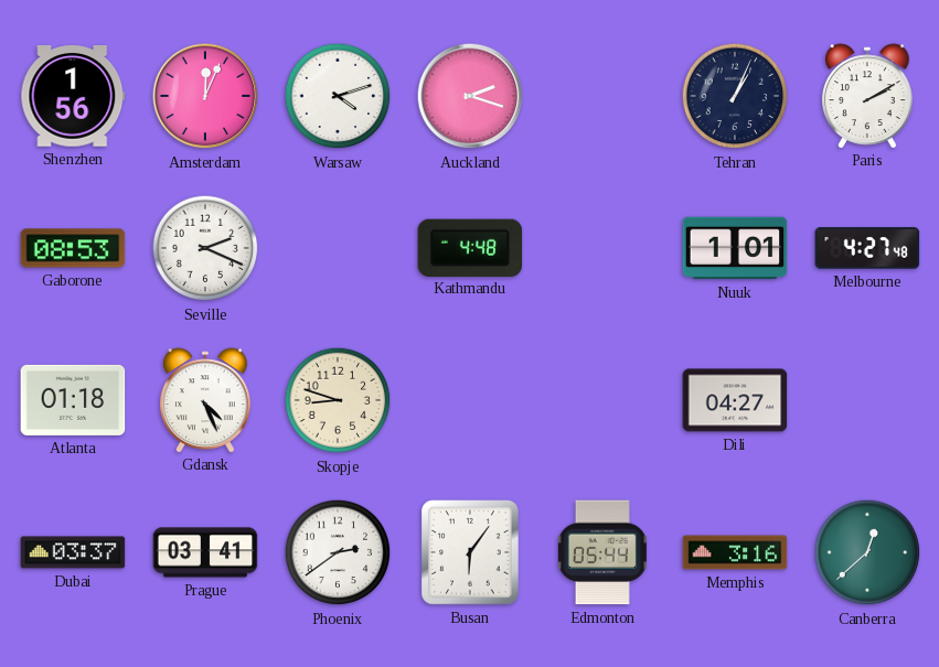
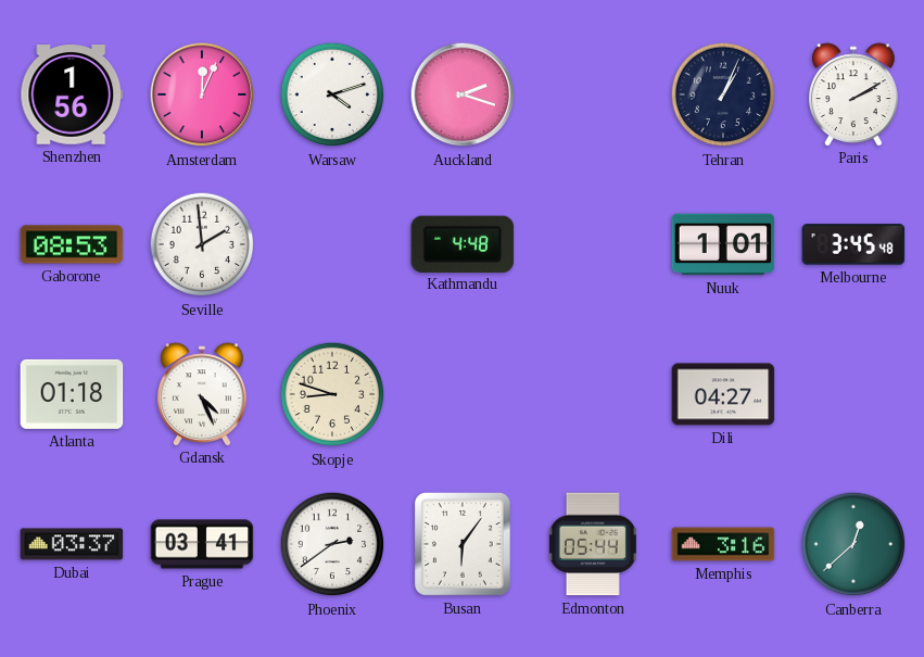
Seville: 2:19 -> 1:59 (202, 244)
Melbourne: 4:27 -> 3:45 (853, 244)
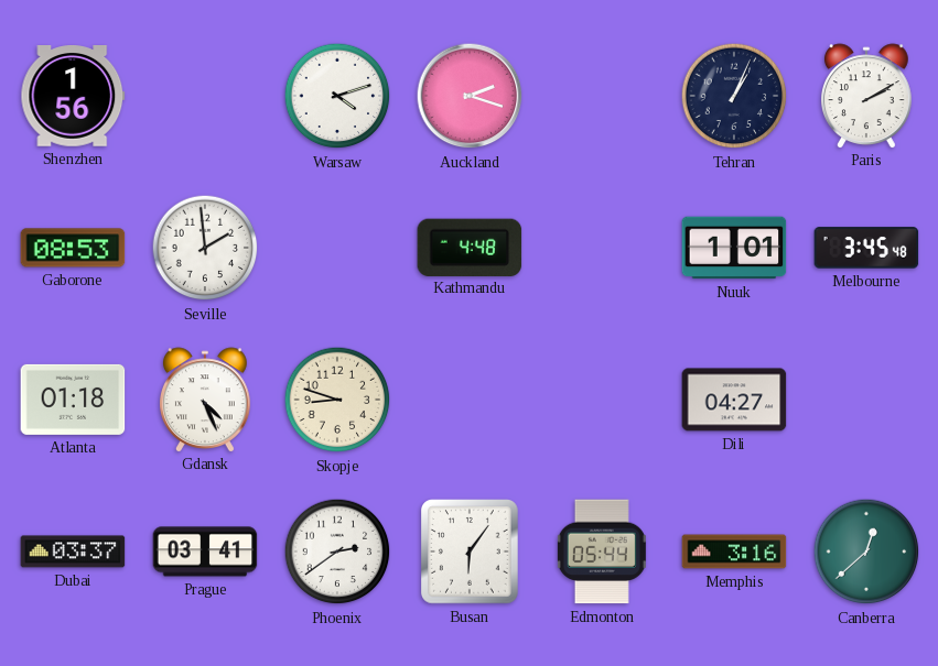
Amsterdam: 12:04 -> none (202, 94)
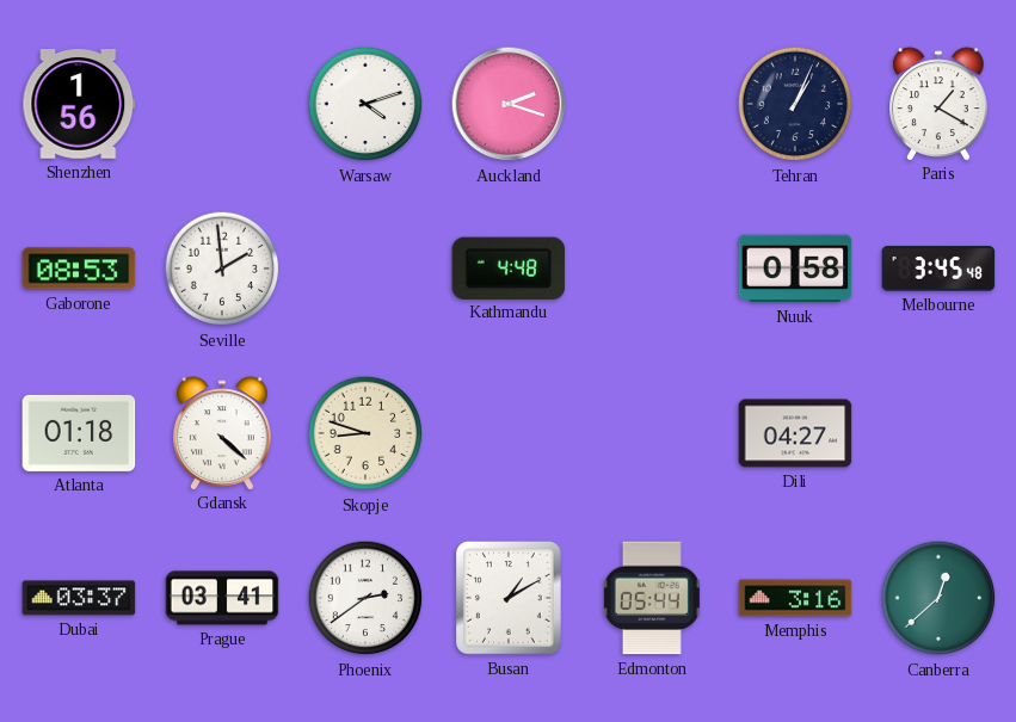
Paris: 2:10 -> 1:20 (940, 104)
Nuuk: 1:01 -> 0:58 (795, 269)
Gdansk: 4:26 -> 4:22 (223, 433)
Busan: 6:06 -> 1:10 (510, 599)
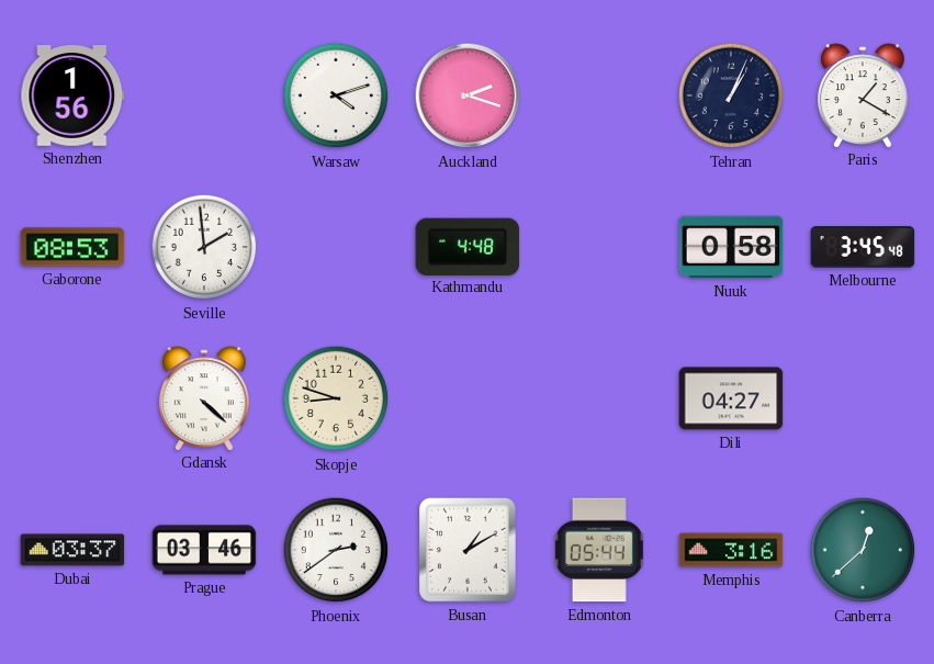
Atlanta: 01:18 -> none (79, 433)
Prague: 03:41 -> 03:46 (204, 550)
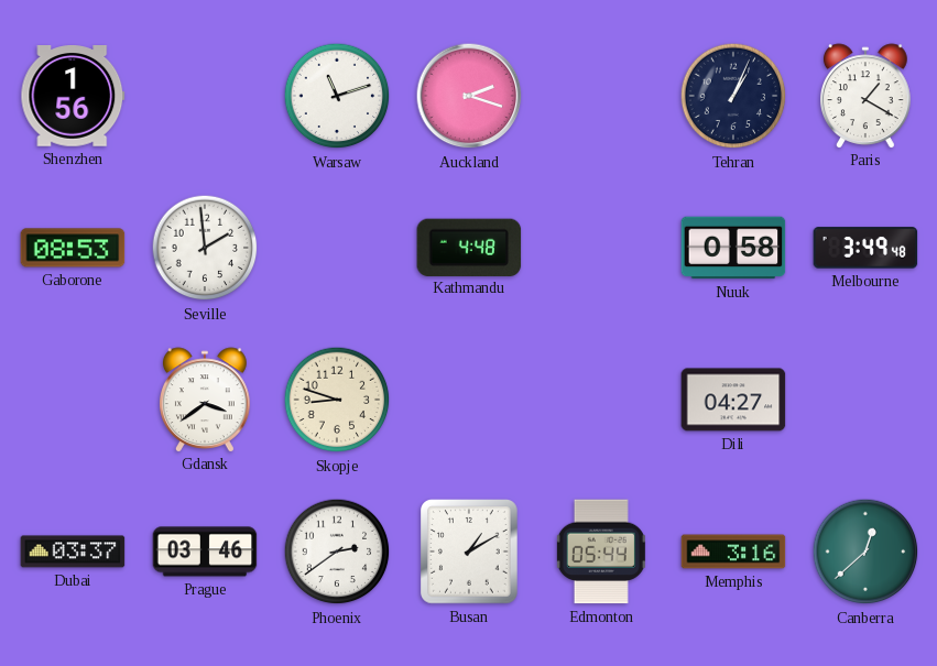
Warsaw: 4:12 -> 11:12 (337, 96)
Melbourne: 3:45 -> 3:49 (865, 248)
Gdansk: 4:22 -> 3:39 (206, 400)
